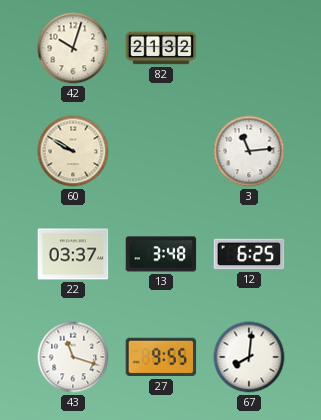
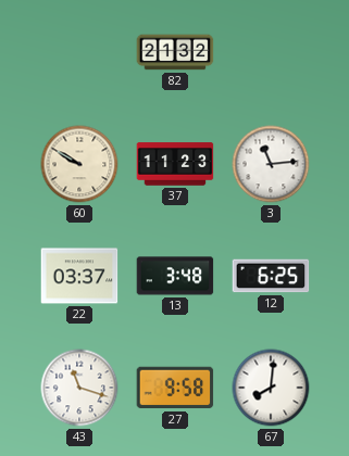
42: 10:03 -> none (73, 48)
37: none -> 11:23 (175, 164)
27: 9:55 -> 9:58 (175, 388)
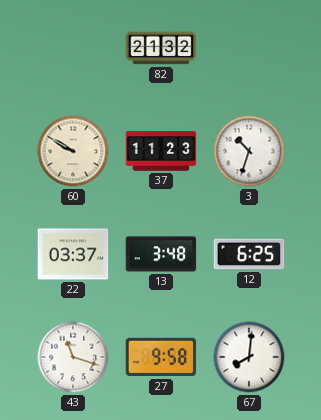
3: 11:14 -> 10:33 (249, 151)
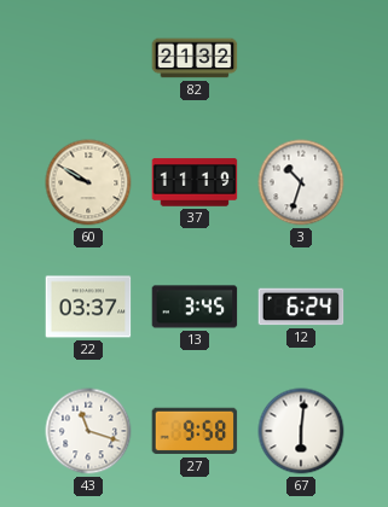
37: 11:23 -> 11:19 (195, 182)
13: 3:48 -> 3:45 (195, 307)
12: 6:25 -> 6:24 (301, 307)
67: 8:01 -> 6:01 (301, 431)
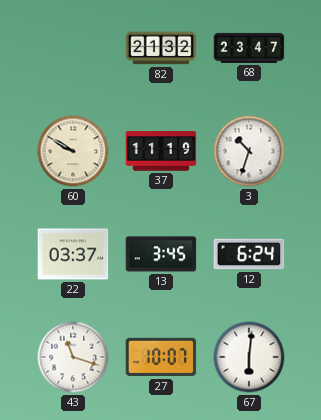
68: none -> 23:47 (249, 48)
27: 9:58 -> 10:07 (161, 357)
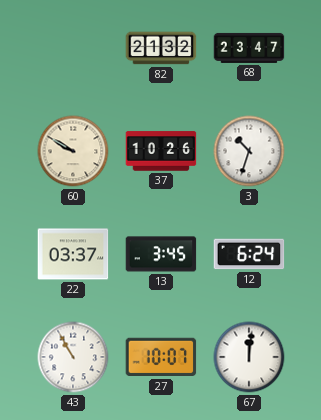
37: 11:19 -> 10:26 (161, 151)
43: 11:18 -> 10:55 (73, 357)
67: 6:01 -> 12:01 (249, 357)
